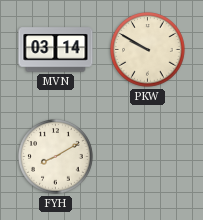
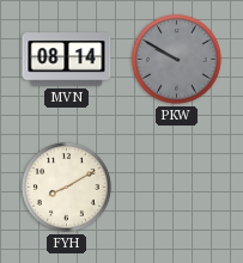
MVN: 03:14 -> 08:14 (67, 60)
PKW dial: cream -> grey (177, 60)
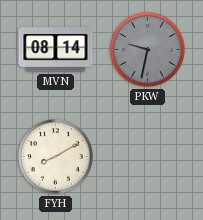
PKW: 9:50 -> 9:32 (148, 50)
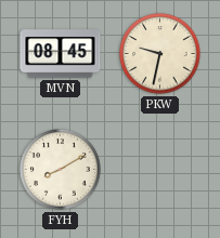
MVN: 08:14 -> 08:45 (61, 54)
PKW dial: grey -> cream (160, 54)
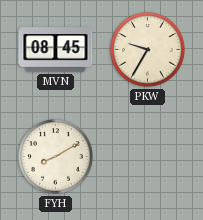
PKW: 9:32 -> 9:35 (148, 50)
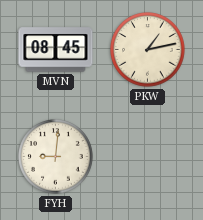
PKW: 9:35 -> 1:13 (148, 50)
FYH: 8:10 -> 9:01 (56, 157)
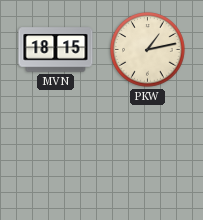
MVN: 08:45 -> 18:15 (56, 50)
FYH: 9:01 -> none (56, 157)
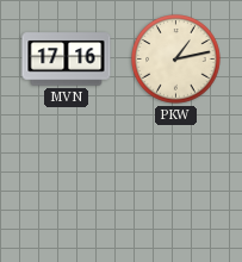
MVN: 18:15 -> 17:16 (67, 60)
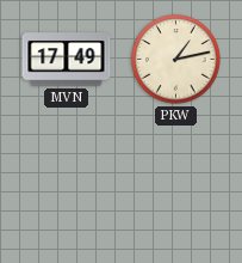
MVN: 17:16 -> 17:49 (67, 60)
